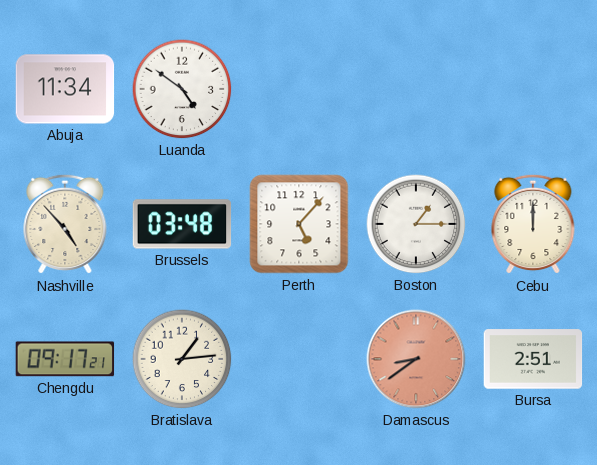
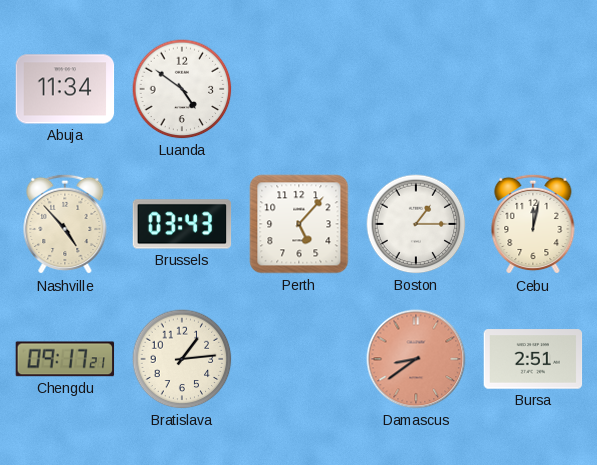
Brussels: 03:48 -> 03:43 (182, 224)
Cebu: 12:00 -> 12:02 (533, 224)
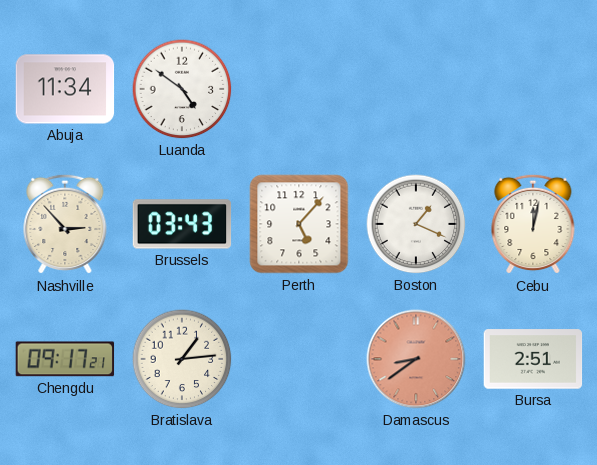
Nashville: 4:53 -> 2:53 (65, 224)
Boston: 1:15 -> 1:19 (416, 224)
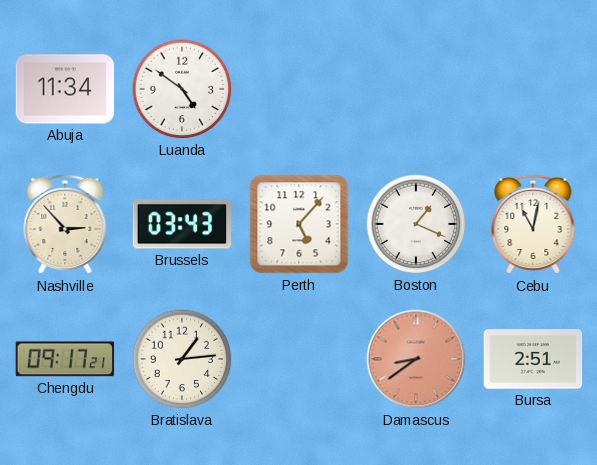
Cebu: 12:02 -> 11:02 (533, 224)
